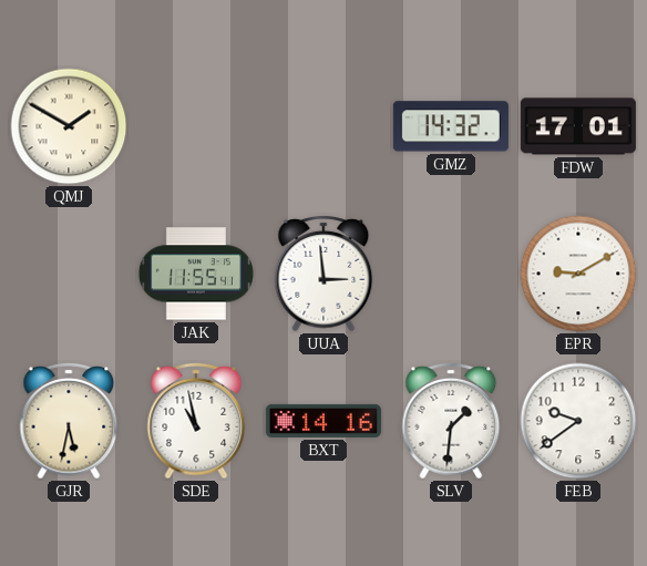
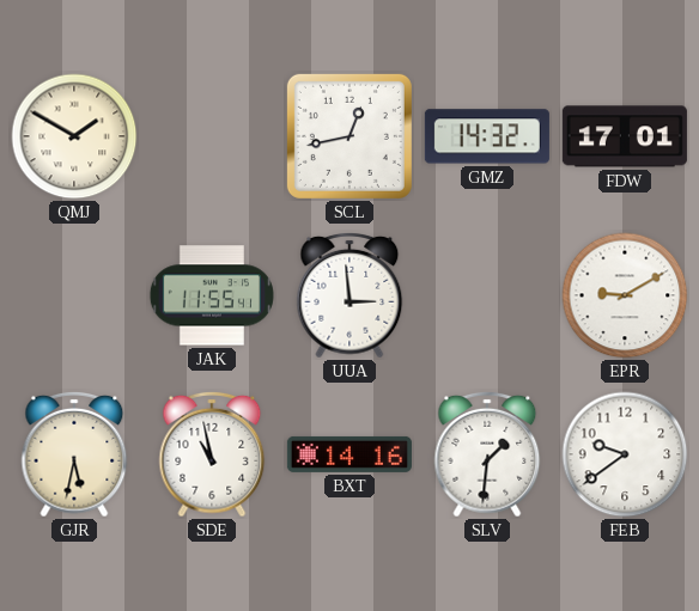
SCL: none -> 12:43 (349, 136)
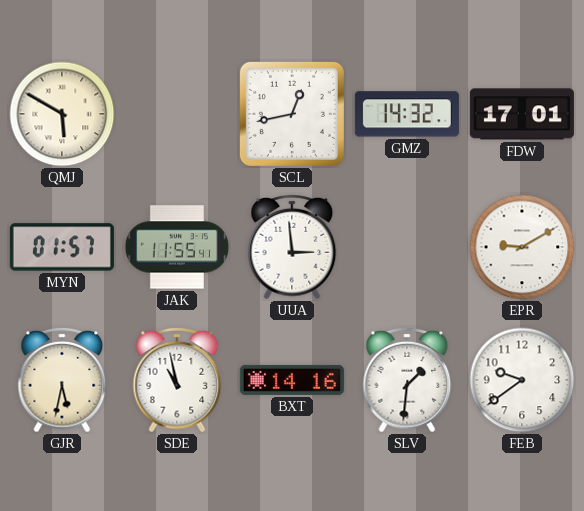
QMJ: 1:50 -> 5:50 (62, 114)
MYN: none -> 01:57 (62, 247)
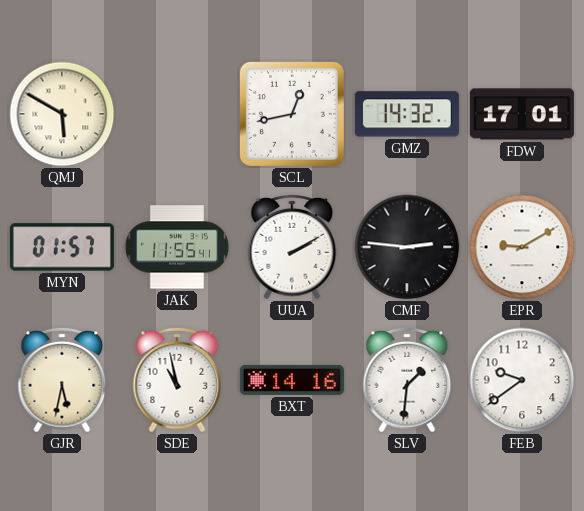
UUA: 2:59 -> 2:10 (292, 247)
CMF: none -> 2:46 (407, 247)
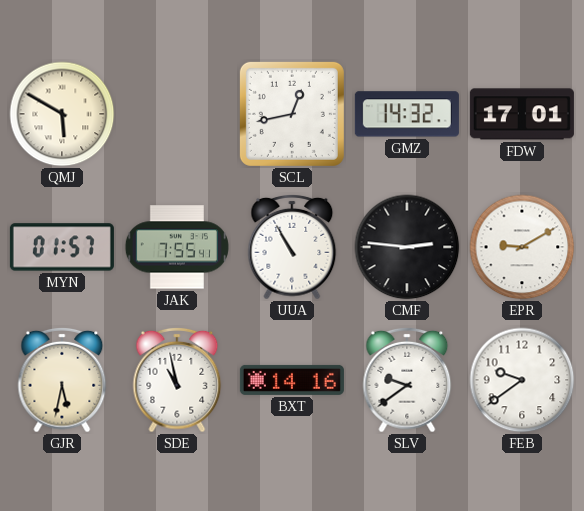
JAK: 11:55 -> 7:55 (177, 247)
UUA: 2:10 -> 10:55 (292, 247)
SLV: 1:31 -> 9:39 (407, 380)
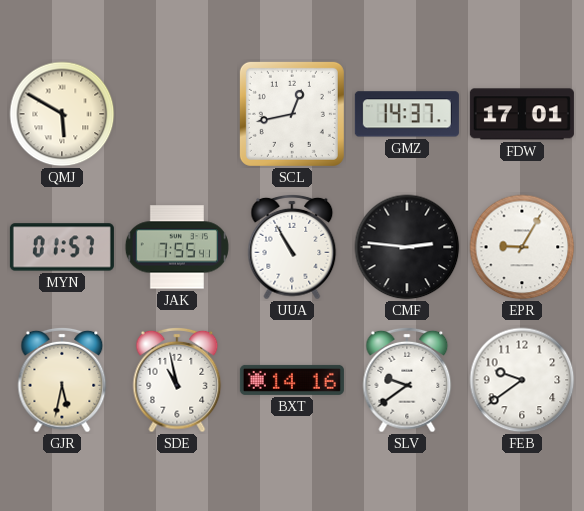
GMZ: 14:32 -> 14:37 (407, 114)
EPR: 9:10 -> 9:05 (522, 247)
